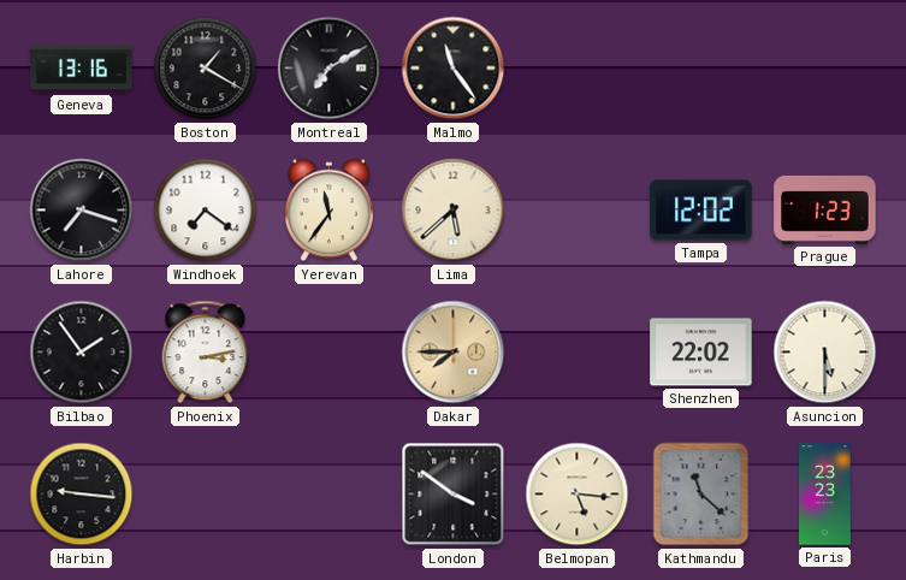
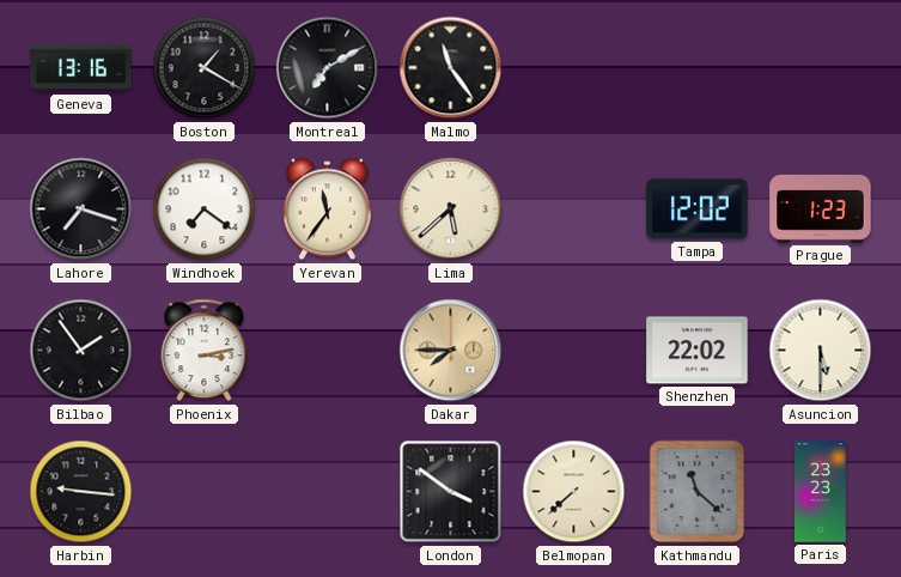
Belmopan: 5:16 -> 7:38 (574, 492)
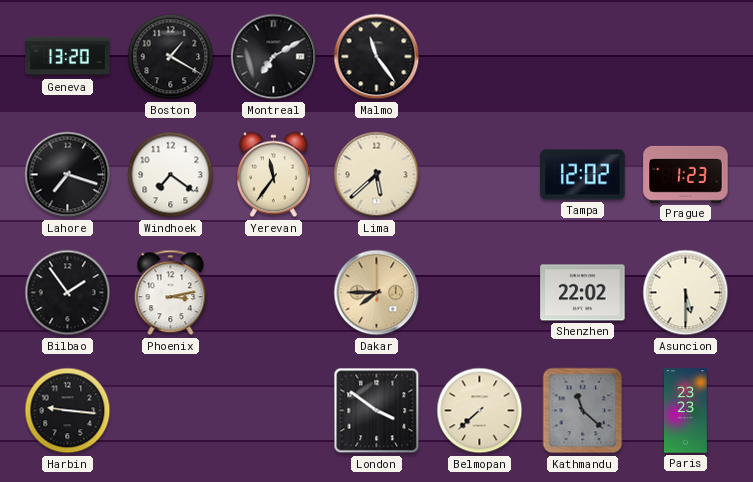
Geneva: 13:16 -> 13:20 (68, 57)
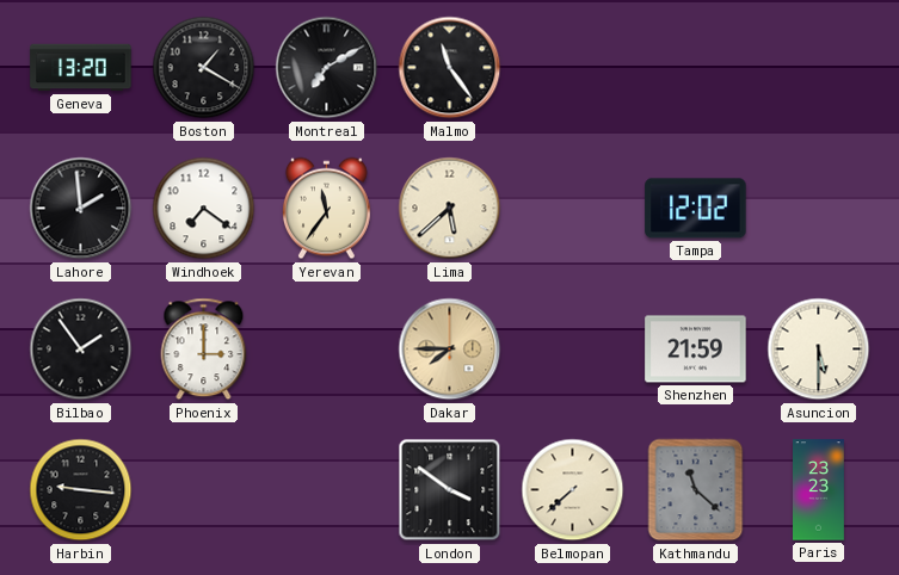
Lahore: 7:18 -> 1:59 (81, 209)
Prague: 1:23 -> none (686, 174)
Phoenix: 3:13 -> 3:00 (204, 350)
Shenzhen: 22:02 -> 21:59 (696, 350)
